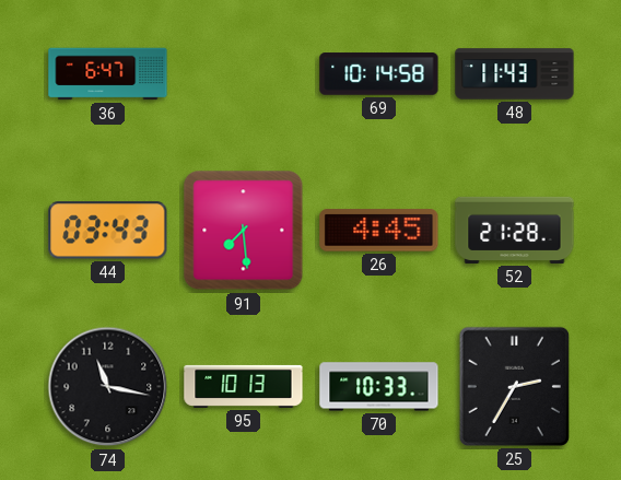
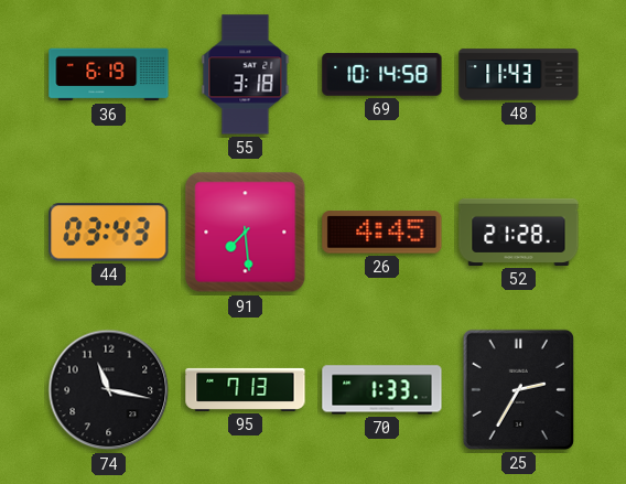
36: 6:47 -> 6:19 (109, 75)
55: none -> 3:18 (246, 75)
95: 10:13 -> 7:13 (246, 389)
70: 10:33 -> 1:33 (382, 390)
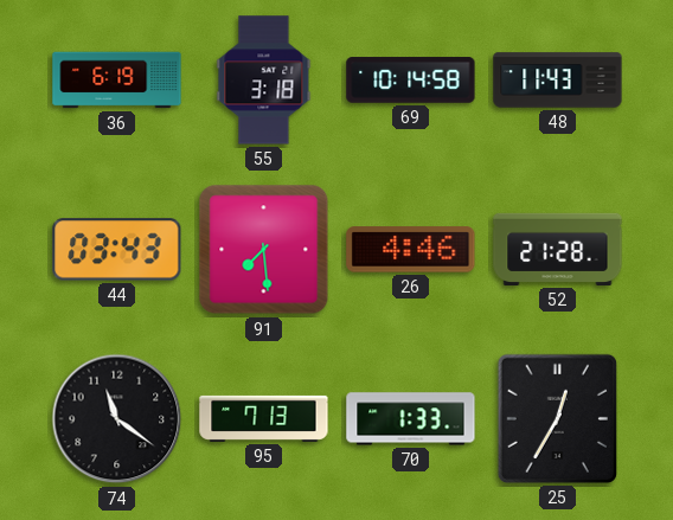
26: 4:45 -> 4:46 (411, 250)
74: 11:17 -> 11:21 (117, 419)
25: 2:35 -> 12:35 (557, 418)
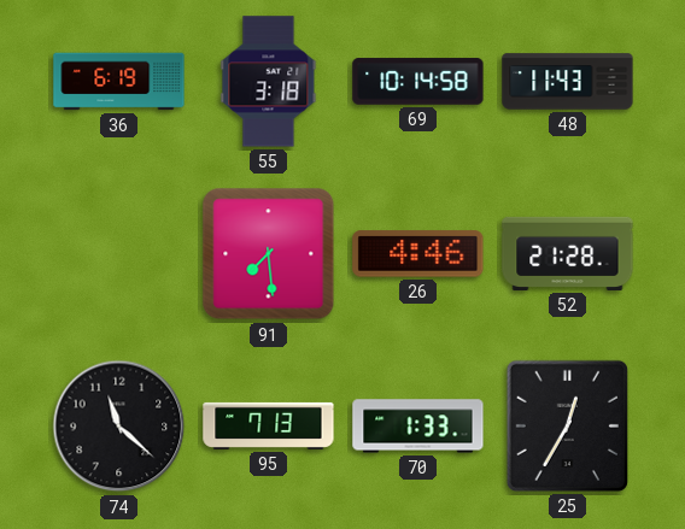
44: 03:43 -> none (117, 250)
74: 11:21 -> 11:22 (119, 427)
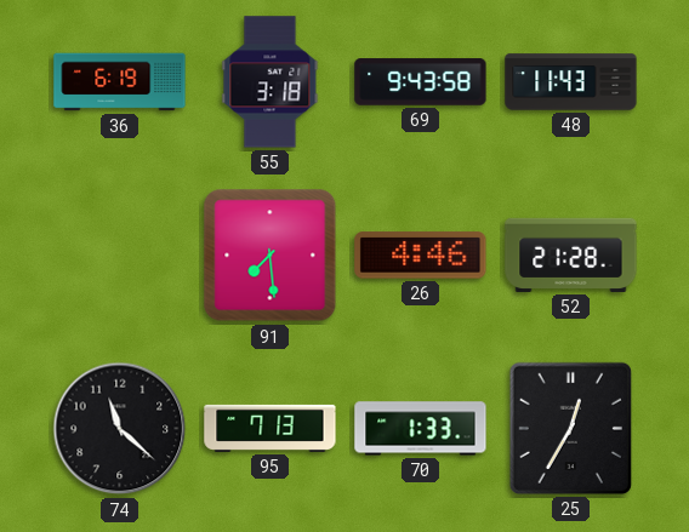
69: 10:14 -> 9:43 (421, 82)
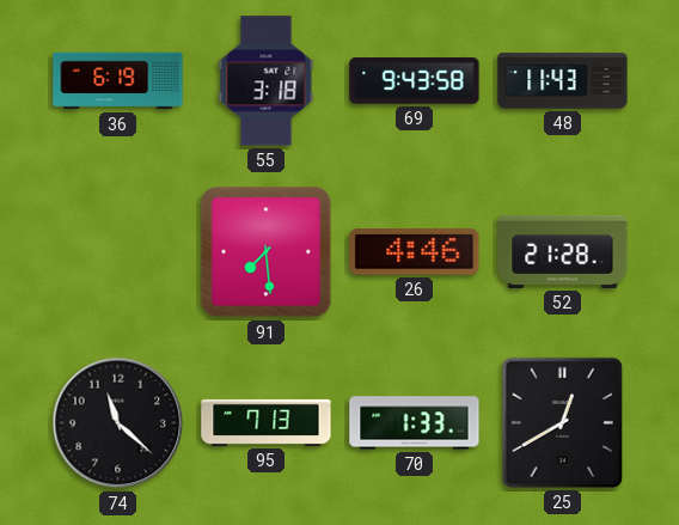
25: 12:35 -> 12:40 (562, 422)
